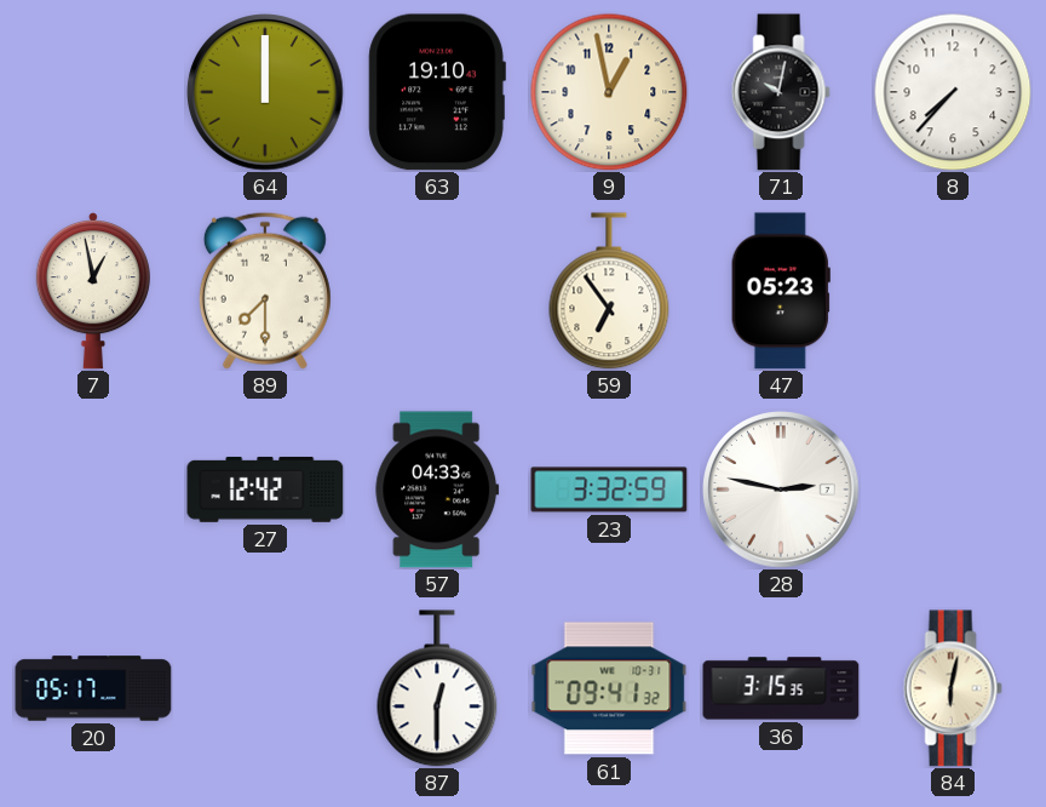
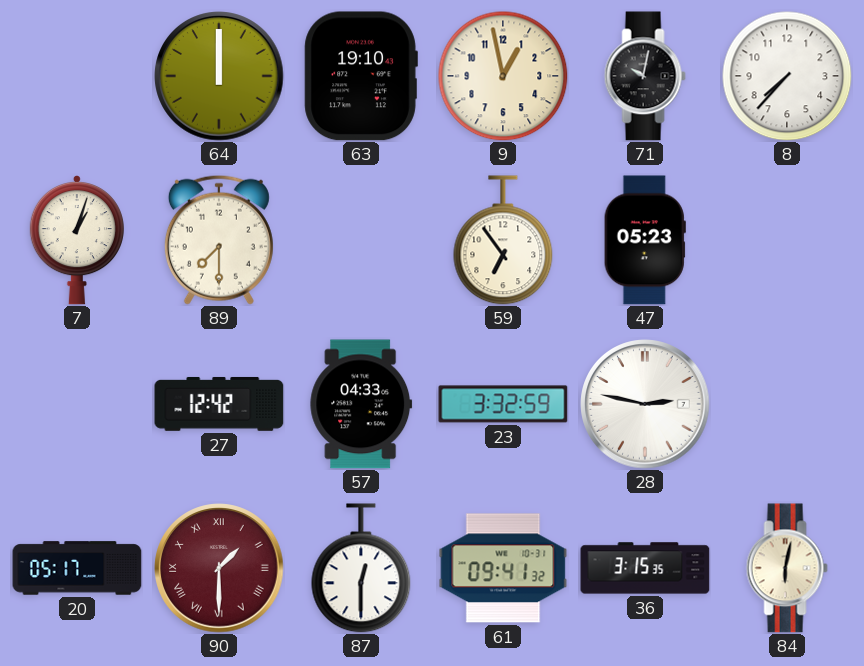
7: 12:58 -> 1:03 (77, 241)
90: none -> 1:30 (219, 568)
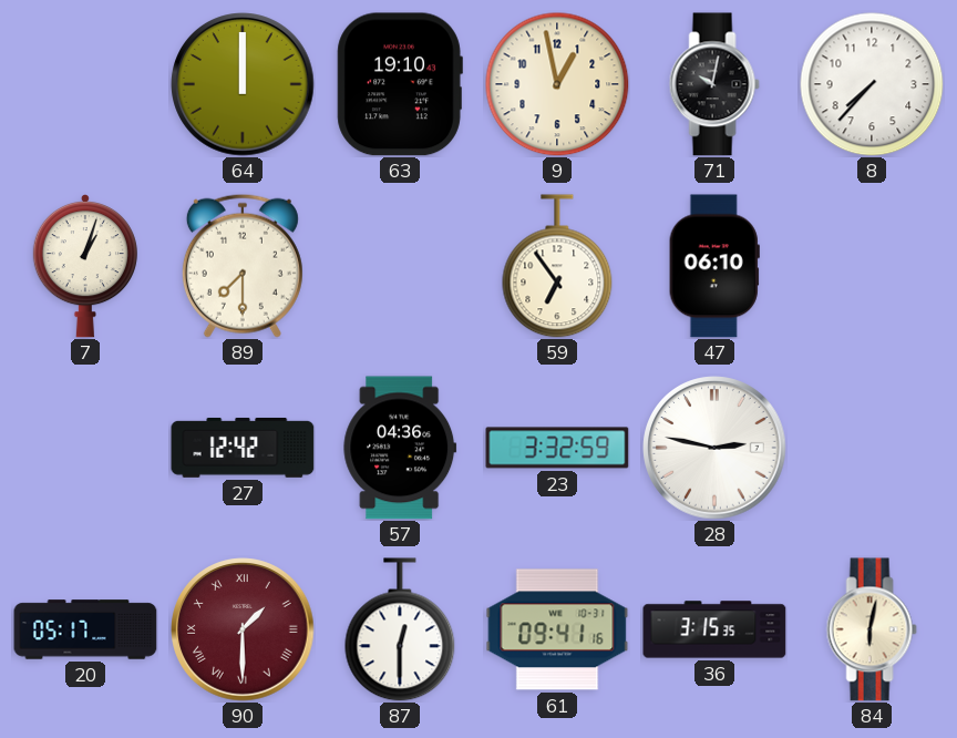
47: 05:23 -> 06:10 (714, 266)
57: 04:33 -> 04:36 (400, 448)
61: 09:41:32 -> 09:41:16 (557, 629)
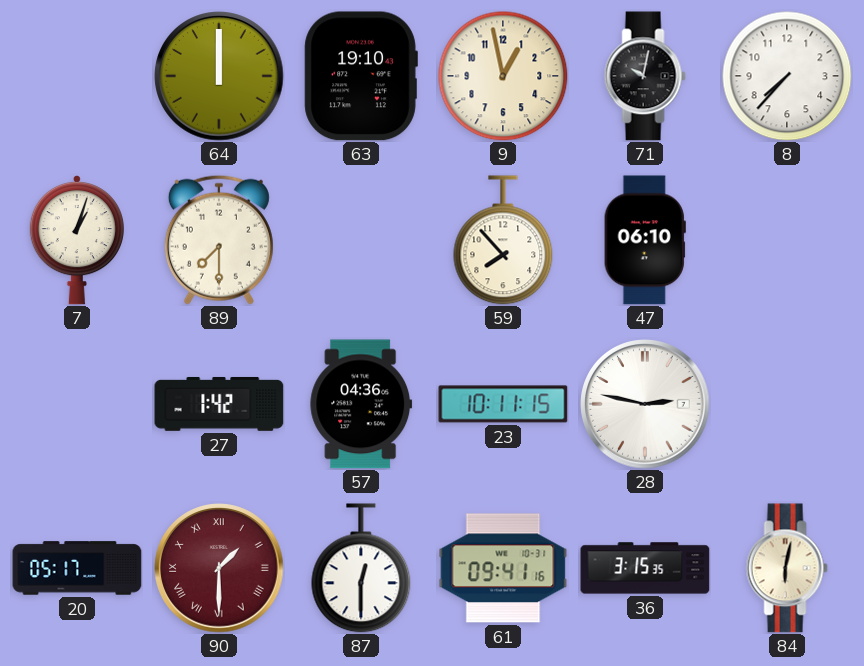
59: 6:54 -> 7:53 (503, 240)
27: 12:42 -> 1:42 (219, 404)
23: 3:32 -> 10:11 (503, 404)
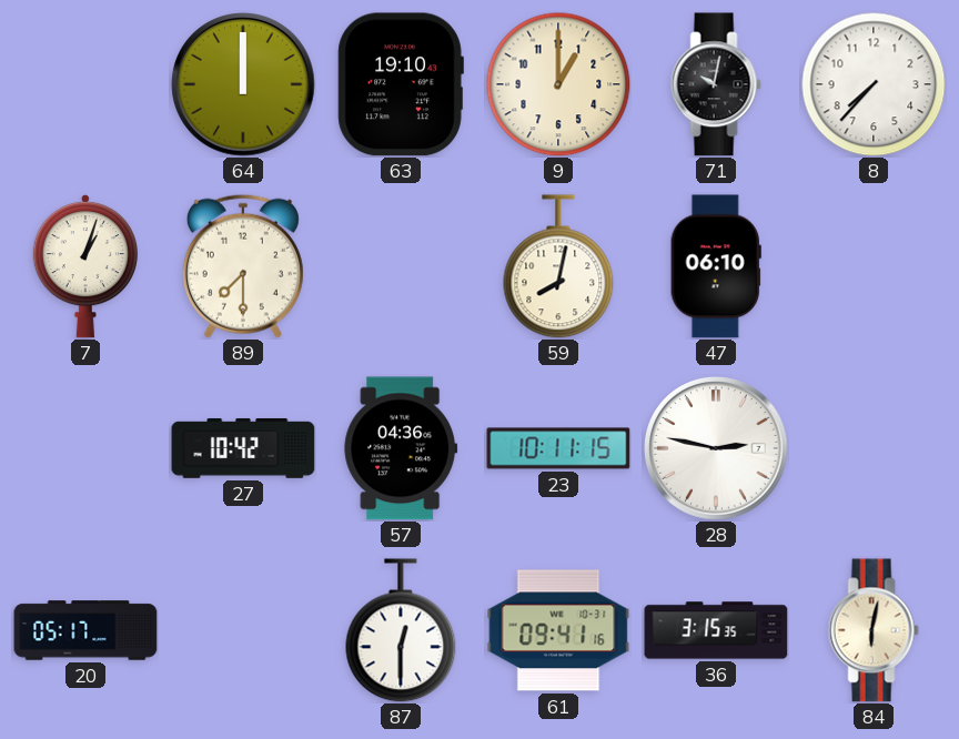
9: 12:58 -> 1:00 (558, 84)
59: 7:53 -> 8:02 (558, 266)
27: 1:42 -> 10:42 (243, 448)
90: 1:30 -> none (219, 568)
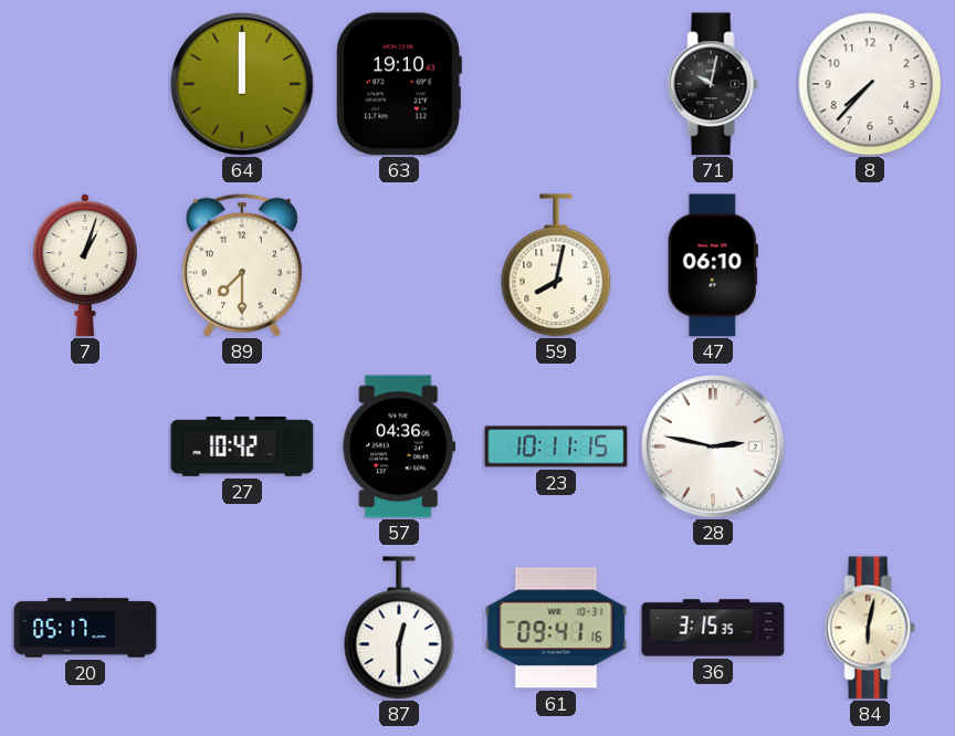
9: 1:00 -> none (558, 84)
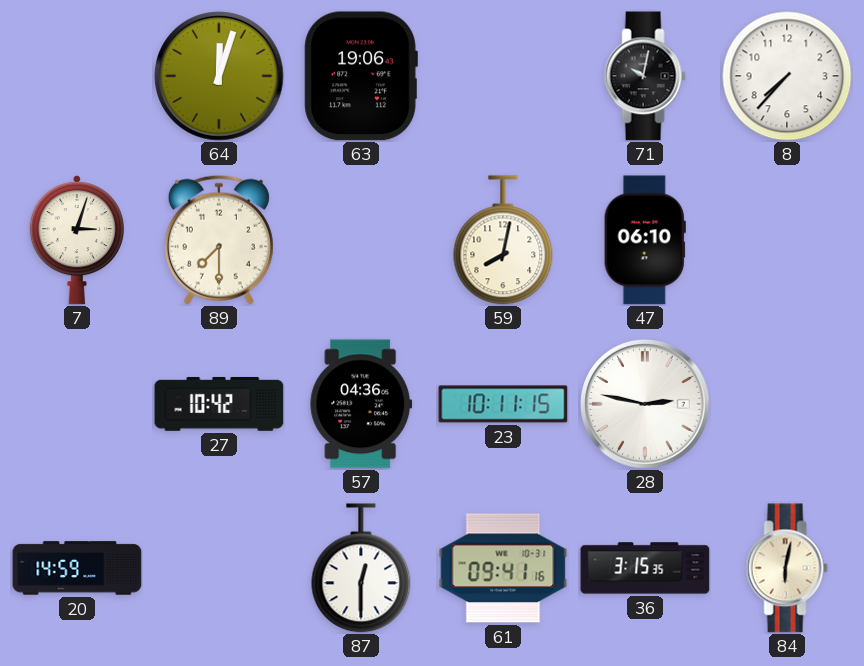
64: 12:00 -> 12:03 (219, 76)
63: 19:10 -> 19:06 (361, 76)
7: 1:03 -> 3:03 (77, 241)
20: 05:17 -> 14:59 (77, 568)
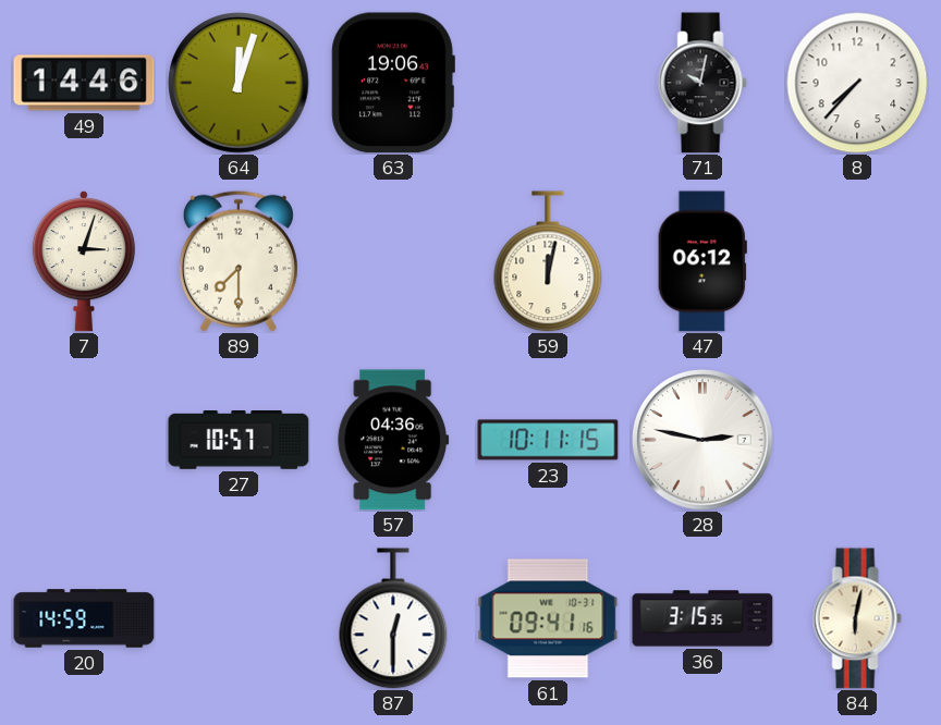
49: none -> 14:46 (84, 83)
59: 8:02 -> 12:02 (548, 261)
47: 06:10 -> 06:12 (702, 261)
27: 10:42 -> 10:57 (239, 440)
